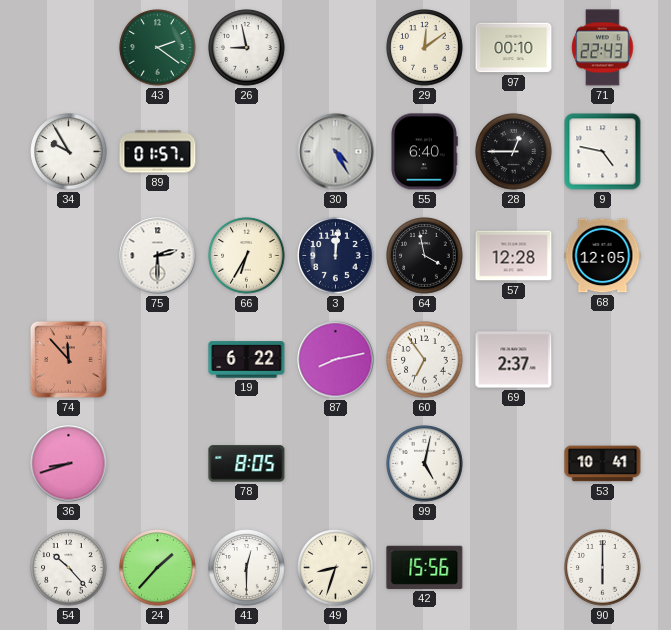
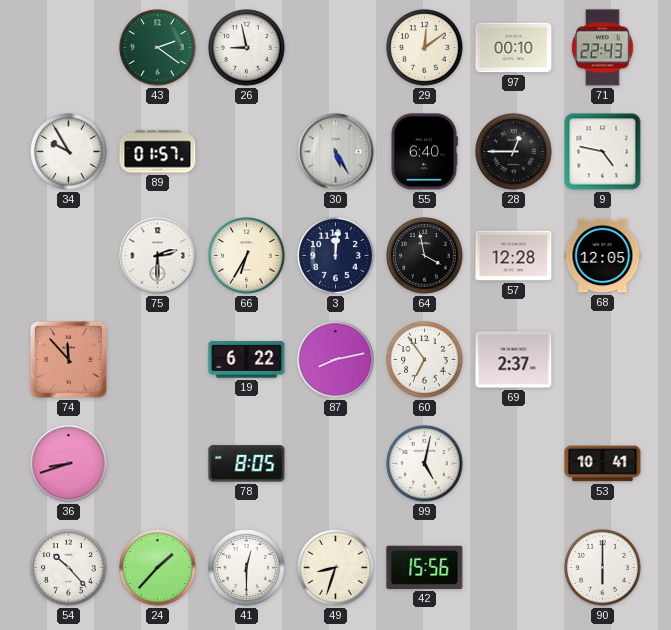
30: 4:25 -> 5:25 (336, 152)
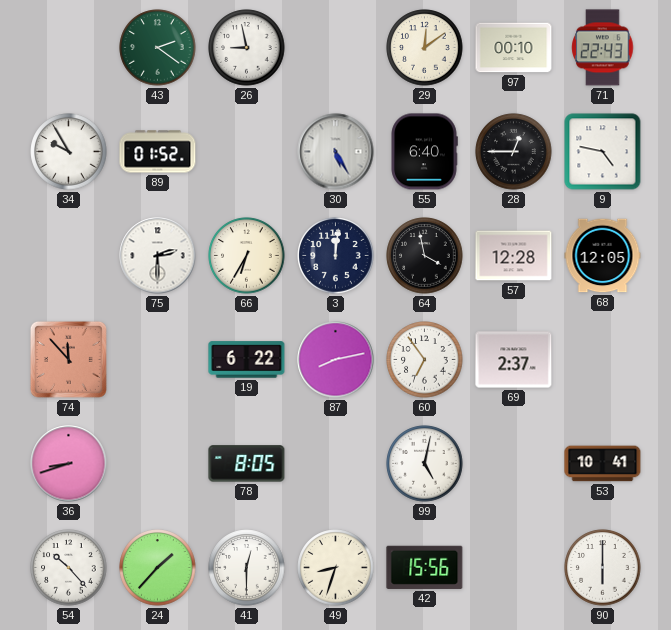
89: 01:57 -> 01:52 (158, 152)
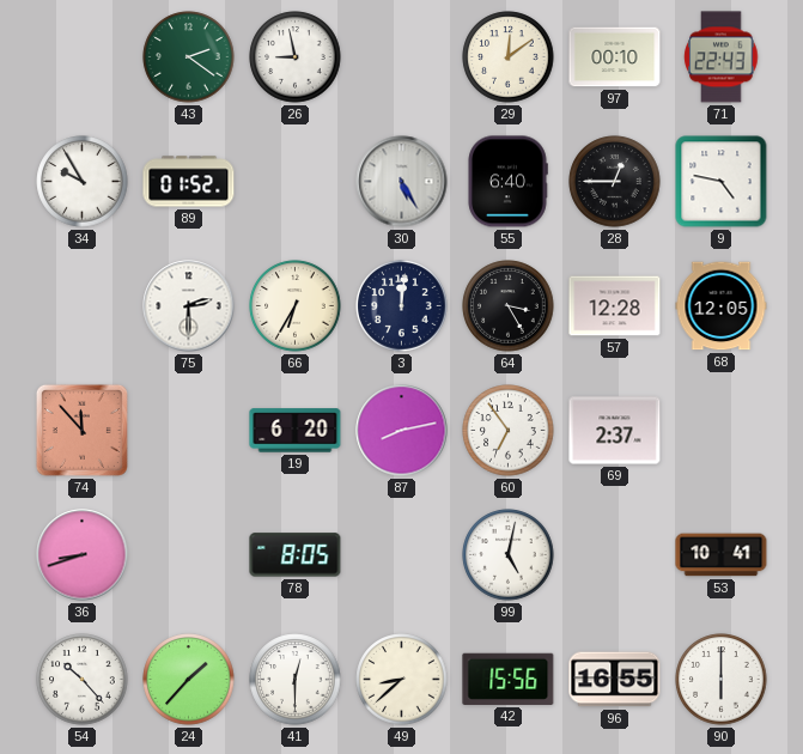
64: 3:58 -> 3:25 (509, 306)
19: 6:22 -> 6:20 (296, 431)
49: 8:33 -> 8:38 (402, 680)
96: none -> 16:55 (615, 680)
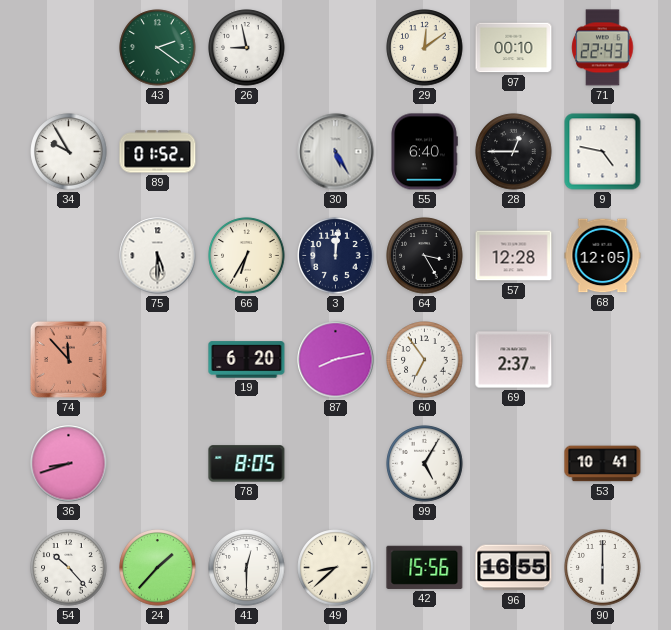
75: 2:30 -> 5:30 (158, 256)
99: 5:02 -> 5:05 (425, 464)
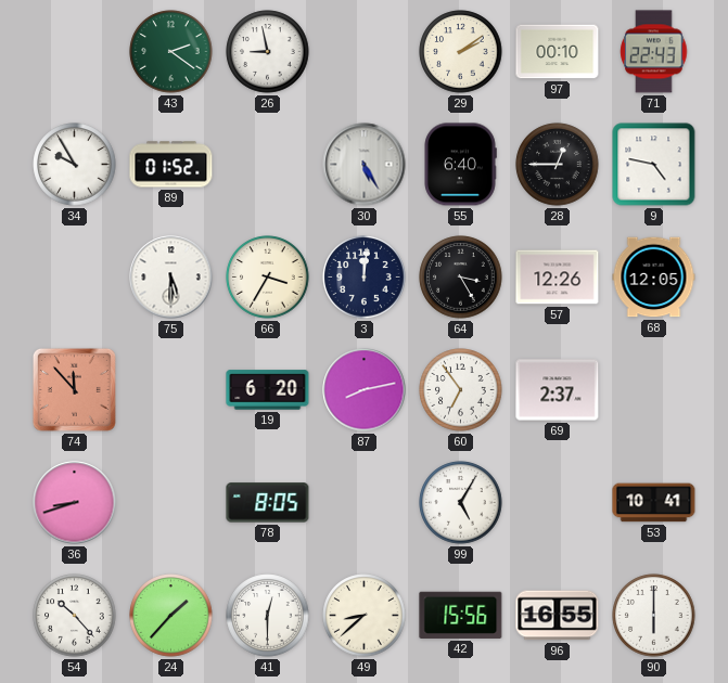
29: 12:09 -> 2:09 (461, 52)
66: 6:35 -> 3:35 (268, 278)
57: 12:28 -> 12:26 (558, 278)
